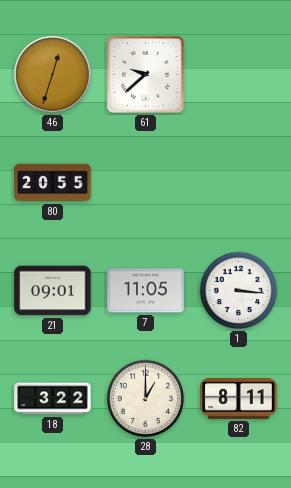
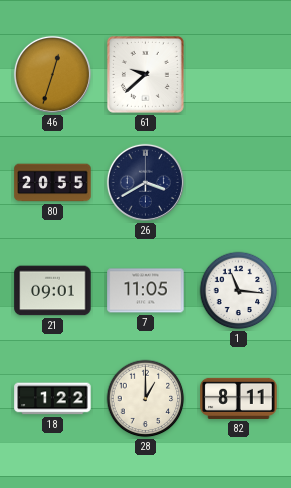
26: none -> 3:40 (145, 182)
1: 3:16 -> 11:16 (239, 291)
18: 3:22 -> 1:22 (53, 399)
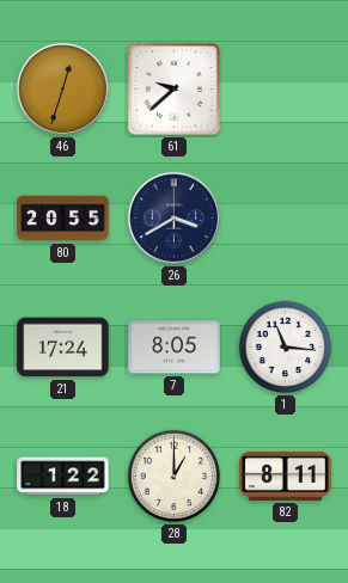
21: 09:01 -> 17:24 (63, 348)
7: 11:05 -> 8:05 (175, 348)
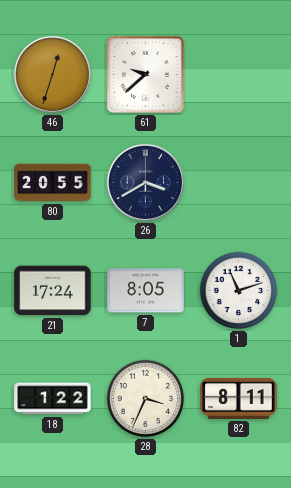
1: 11:16 -> 11:12 (239, 291)
28: 1:00 -> 3:34 (146, 399)
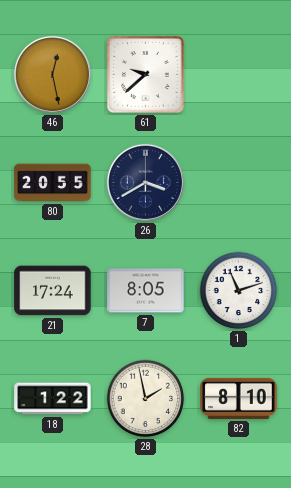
46: 12:33 -> 12:28 (52, 74)
28: 3:34 -> 1:58 (146, 399)
82: 8:11 -> 8:10 (239, 398)
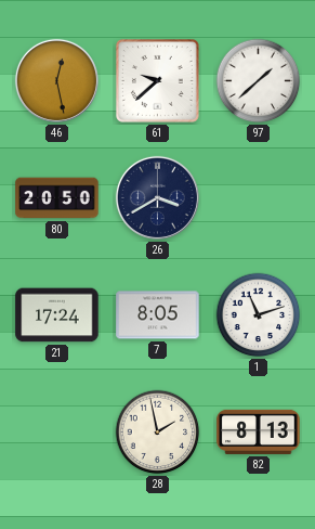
97: none -> 1:38 (259, 81)
80: 20:55 -> 20:50 (57, 198)
18: 1:22 -> none (53, 399)
82: 8:10 -> 8:13 (259, 431)
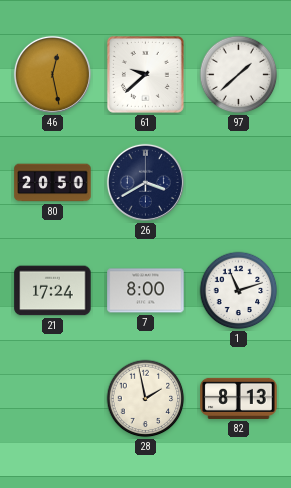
7: 8:05 -> 8:00 (146, 291)
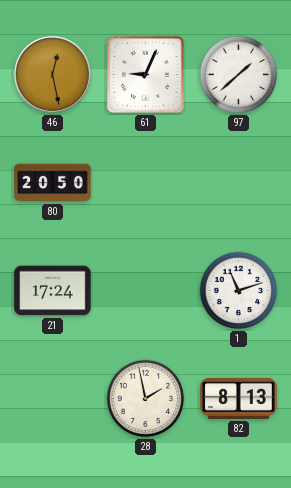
61: 9:38 -> 9:04 (145, 74)
26: 3:40 -> none (145, 182)
7: 8:00 -> none (146, 291)
